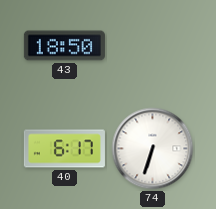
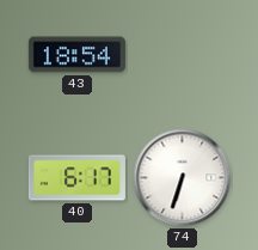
43: 18:50 -> 18:54 (76, 55)
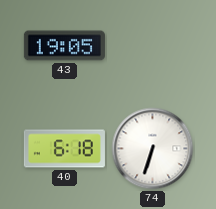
43: 18:54 -> 19:05 (64, 46)
40: 6:17 -> 6:18 (64, 149)
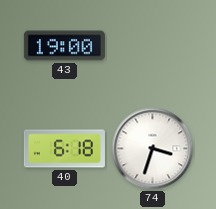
43: 19:05 -> 19:00 (64, 46)
74: 6:33 -> 3:33 (153, 149)
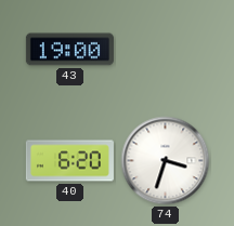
40: 6:18 -> 6:20 (69, 161)
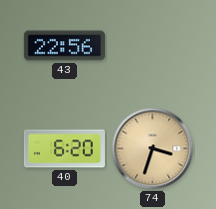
43: 19:00 -> 22:56 (64, 46)
74 dial: white -> champagne (153, 149)
